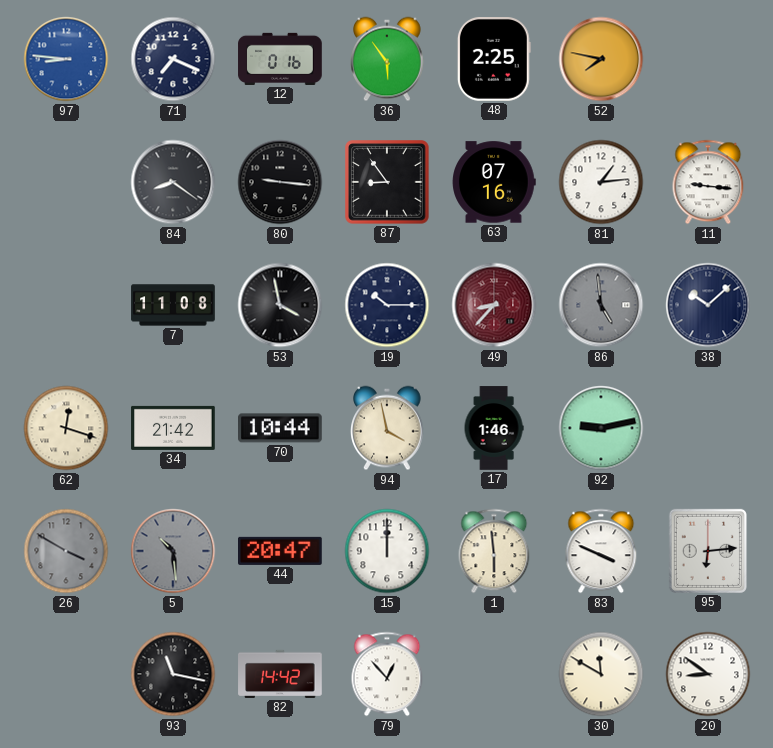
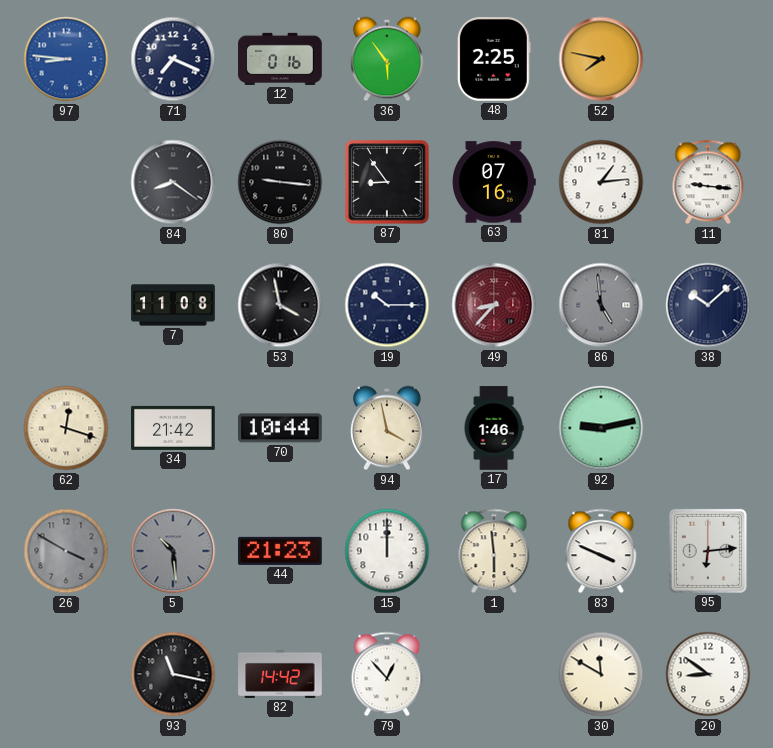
44: 20:47 -> 21:23 (281, 551)
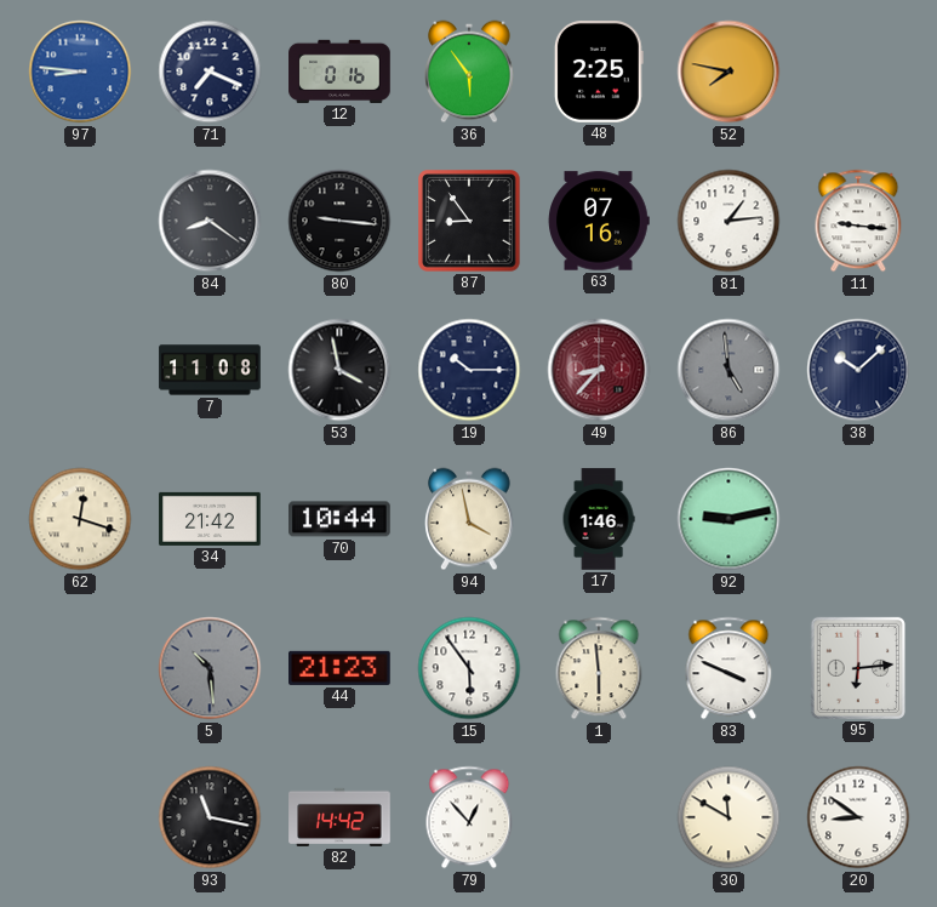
26: 3:50 -> none (66, 551)
15: 12:00 -> 5:54 (469, 668)
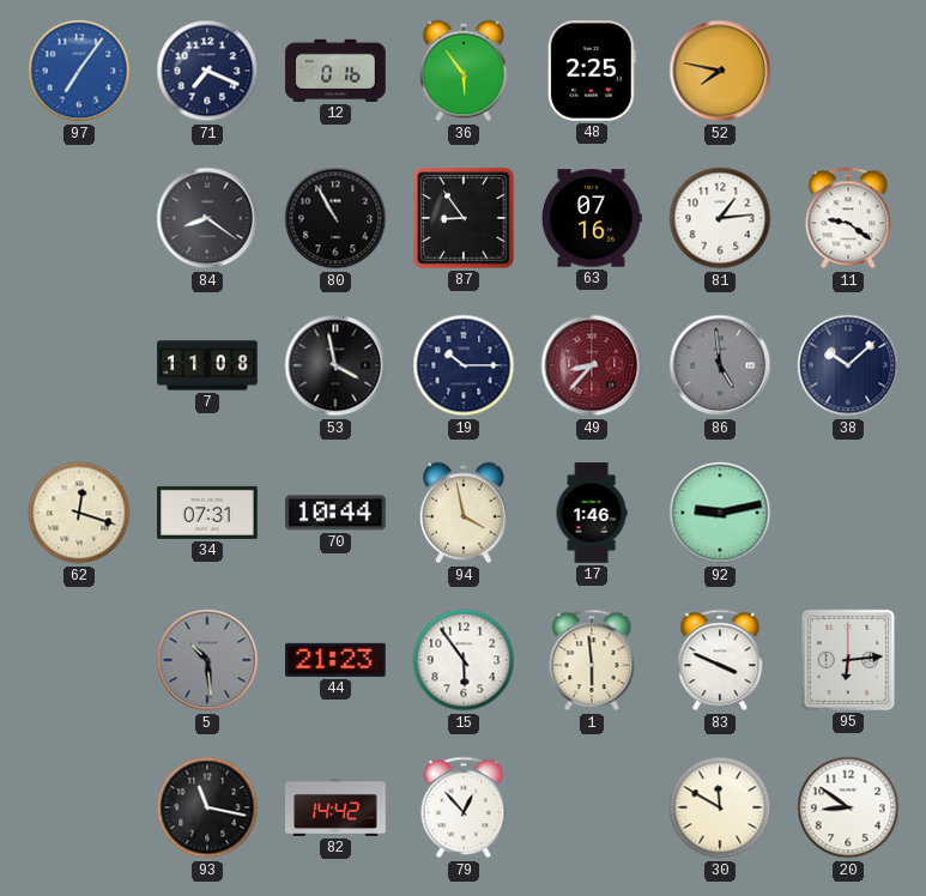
97: 8:46 -> 7:06 (79, 71)
80: 9:16 -> 10:55 (335, 218)
11: 9:16 -> 9:21 (848, 218)
34: 21:42 -> 07:31 (207, 513)
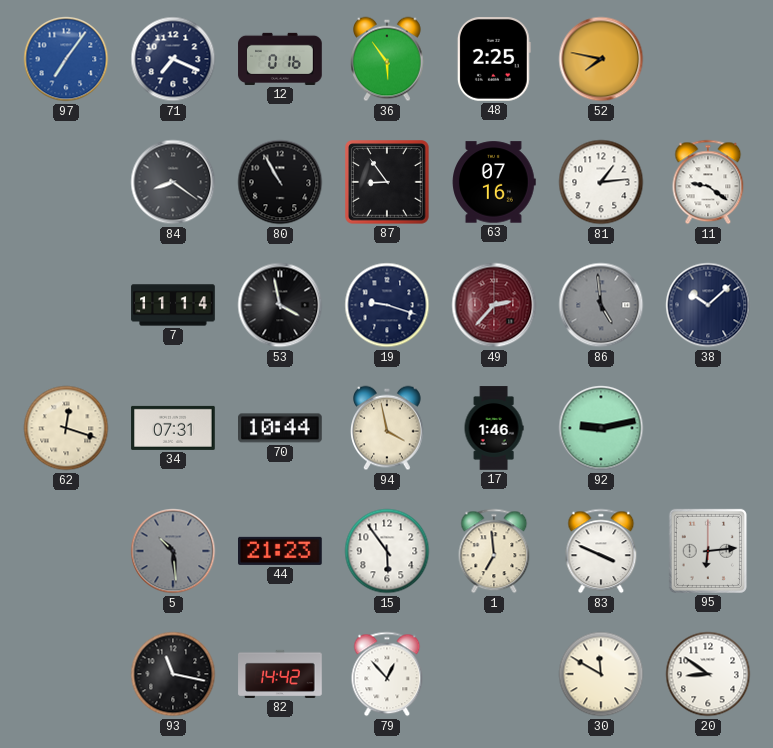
7: 11:08 -> 11:14 (173, 305)
19: 10:15 -> 9:18 (387, 305)
49: 8:37 -> 2:37 (494, 305)
1: 5:59 -> 6:59 (494, 551)
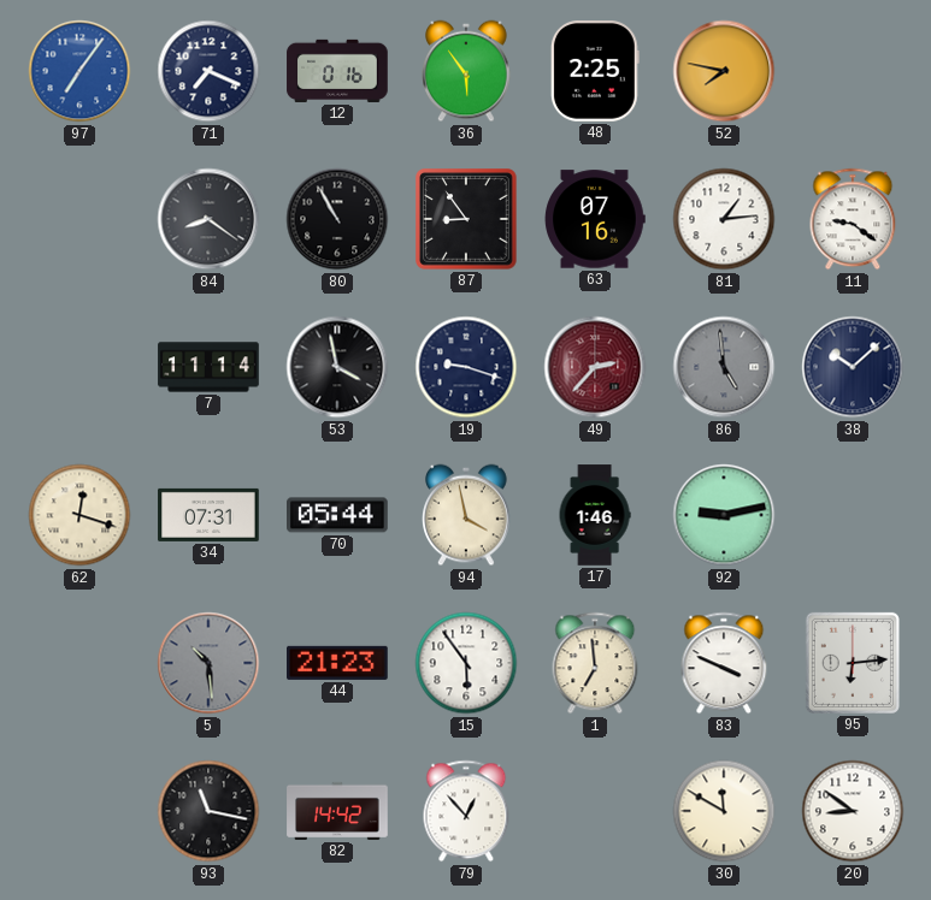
70: 10:44 -> 05:44 (338, 515)
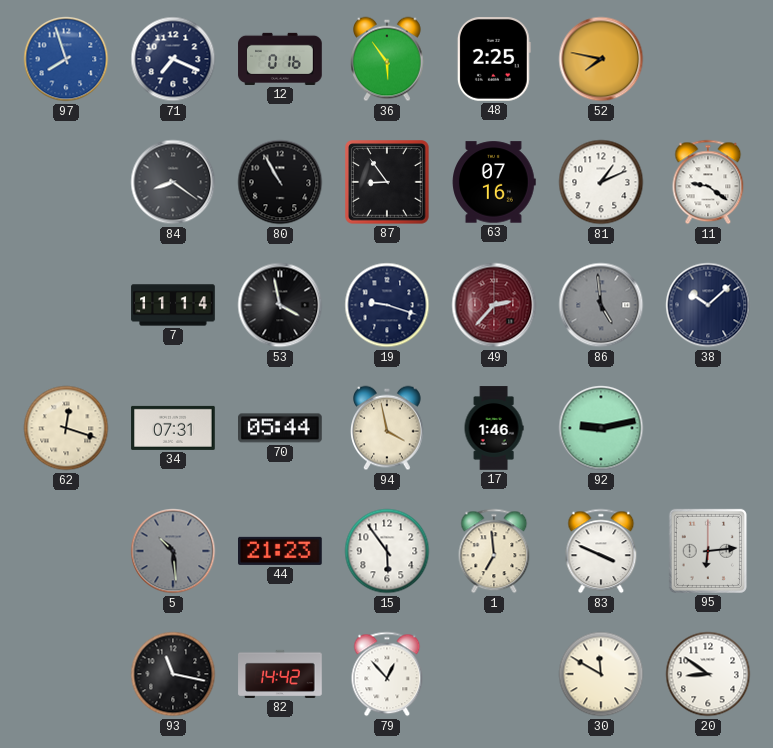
97: 7:06 -> 7:57 (66, 59)
81: 1:14 -> 1:11 (601, 182)
